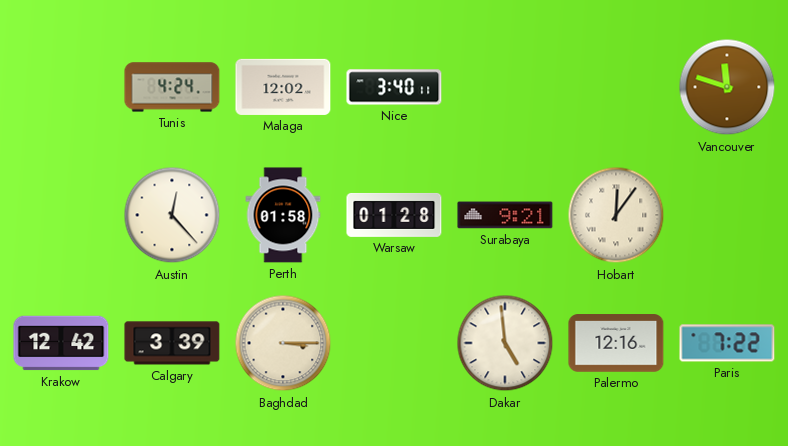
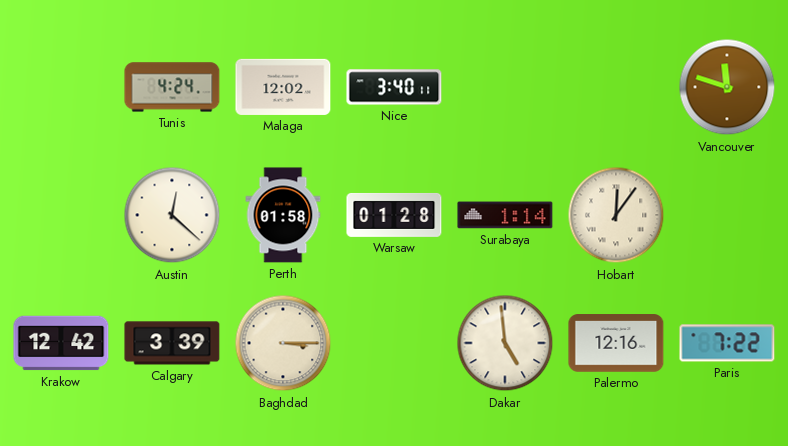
Austin: 12:23 -> 12:22 (172, 215)
Surabaya: 9:21 -> 1:14 (505, 215)
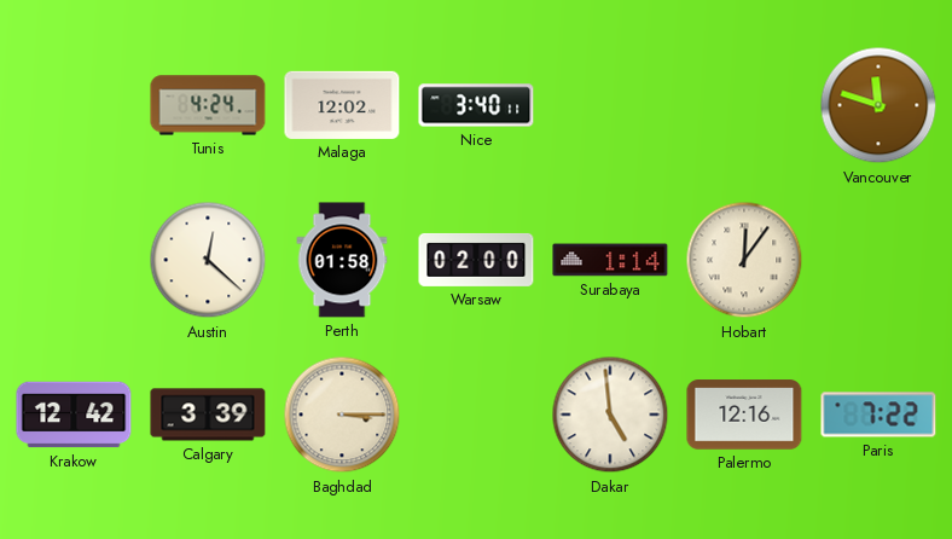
Warsaw: 01:28 -> 02:00 (476, 260)
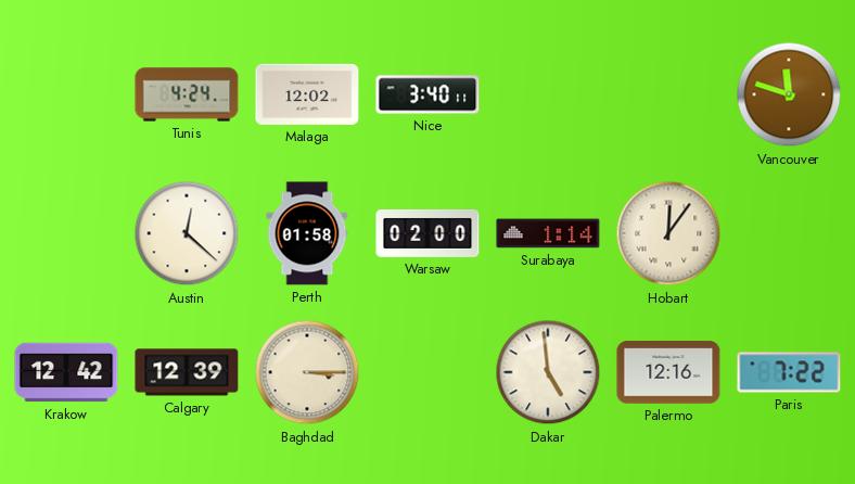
Calgary: 3:39 -> 12:39 (187, 372)
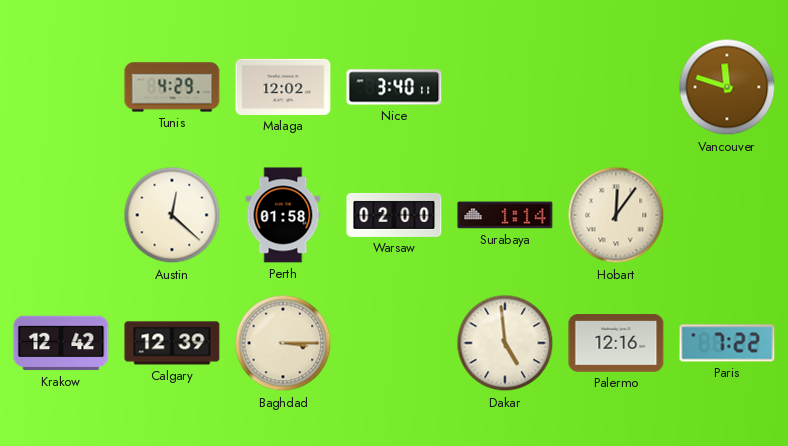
Tunis: 4:24 -> 4:29 (172, 87)
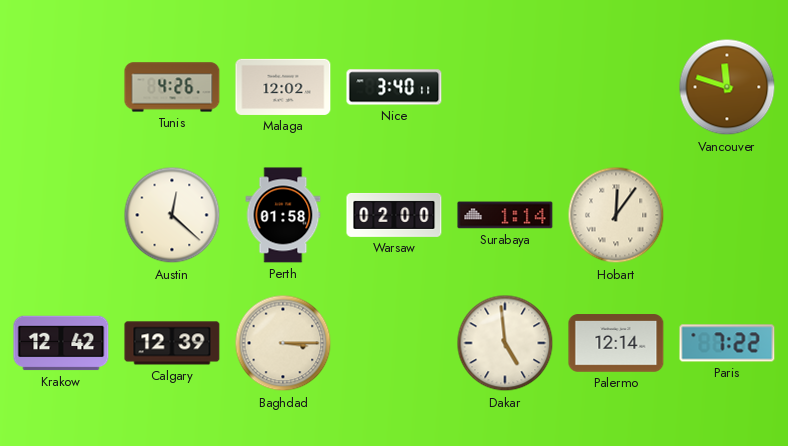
Tunis: 4:29 -> 4:26 (172, 87)
Palermo: 12:16 -> 12:14 (616, 343)
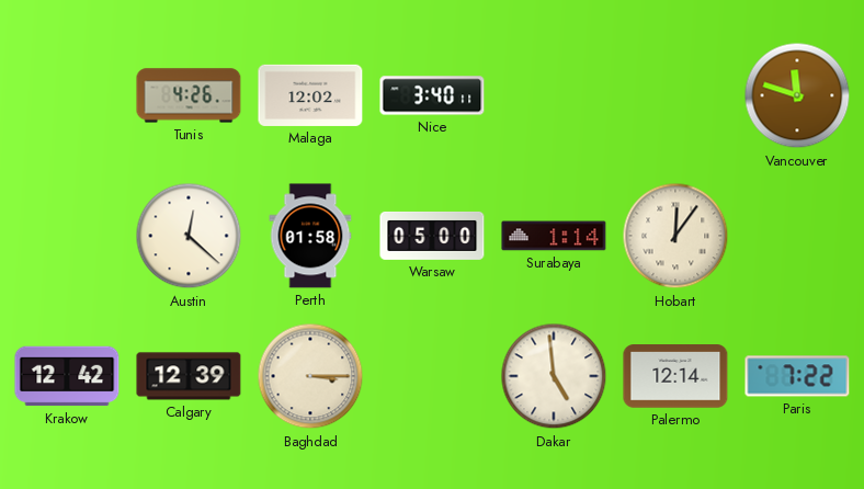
Warsaw: 02:00 -> 05:00 (432, 236)
